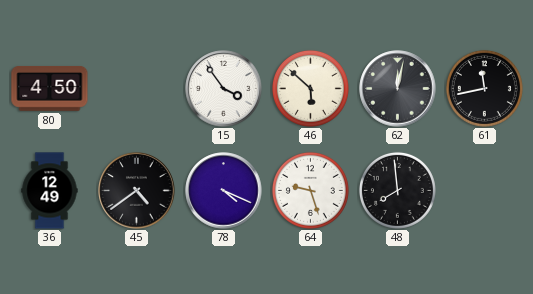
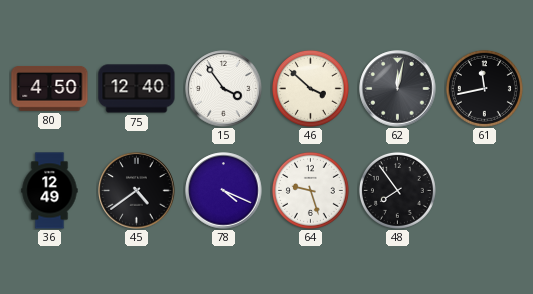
75: none -> 12:40 (137, 89)
46: 5:52 -> 3:52 (310, 88)
48: 7:59 -> 7:54 (397, 190)
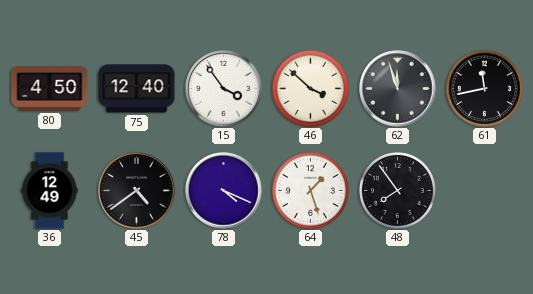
62: 12:02 -> 11:57 (398, 89)
64: 9:27 -> 1:27 (310, 190)
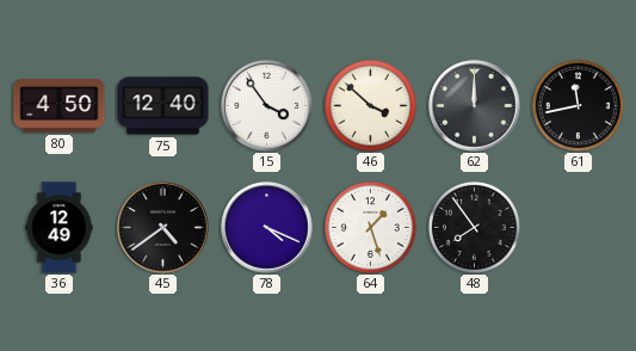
62: 11:57 -> 12:00 (475, 106)
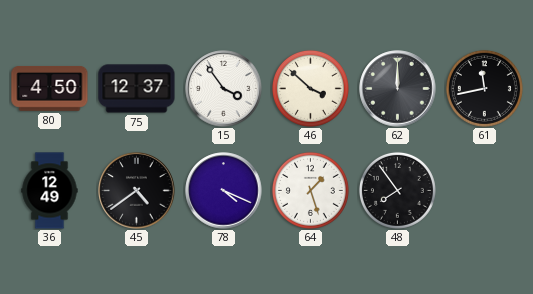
75: 12:40 -> 12:37 (137, 89)
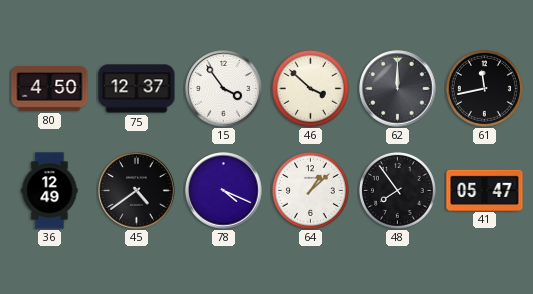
64: 1:27 -> 1:08 (310, 190)
41: none -> 05:47 (485, 190)
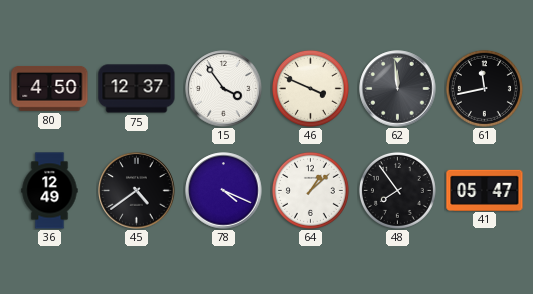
46: 3:52 -> 3:49 (310, 88)
62: 12:00 -> 11:59 (398, 89)
